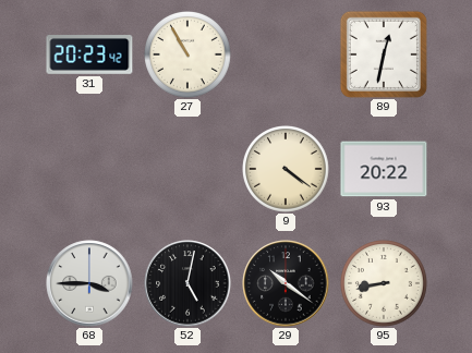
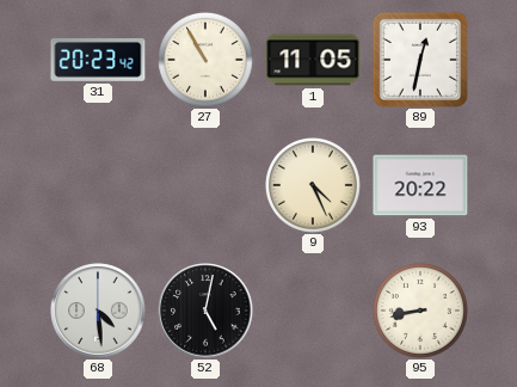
1: none -> 11:05 (313, 60)
9: 4:21 -> 4:26 (314, 186)
68: 3:45 -> 4:29 (98, 311)
29: 10:21 -> none (286, 283)
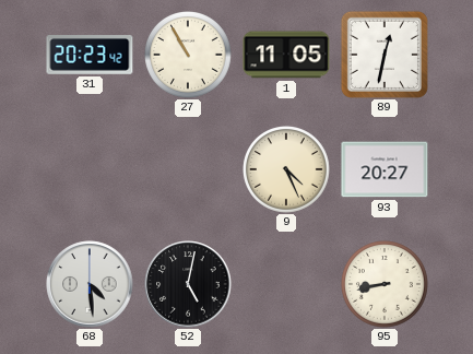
93: 20:22 -> 20:27 (385, 169)
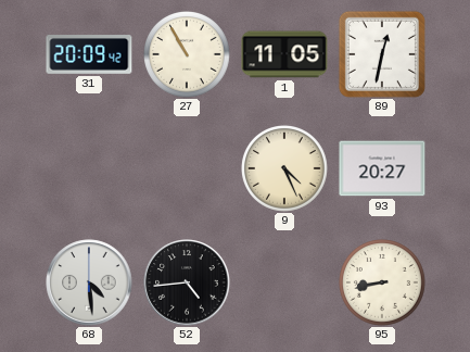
31: 20:23 -> 20:09 (89, 55)
52: 5:02 -> 4:44 (187, 282)
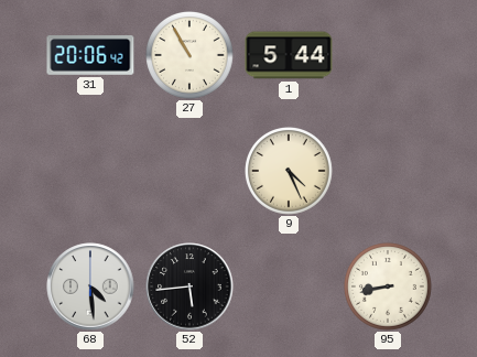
31: 20:09 -> 20:06 (90, 56)
1: 11:05 -> 5:44 (289, 55)
89: 12:32 -> none (382, 54)
93: 20:27 -> none (382, 168)
52: 4:44 -> 5:44 (189, 286)
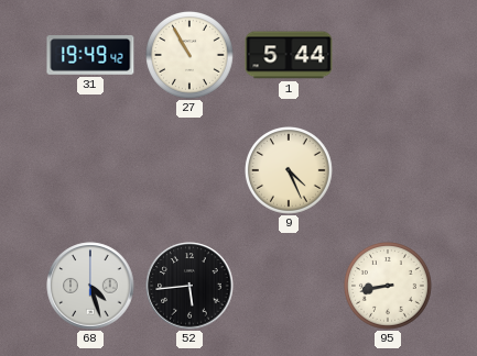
31: 20:06 -> 19:49 (90, 56)
68: 4:29 -> 4:27 (90, 286)
